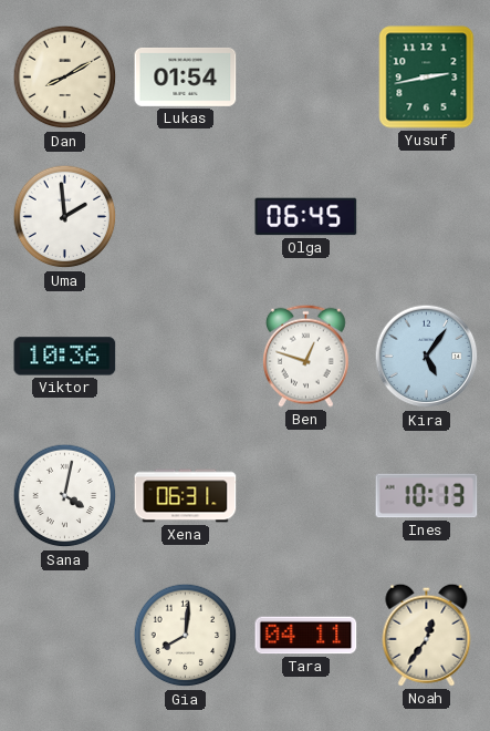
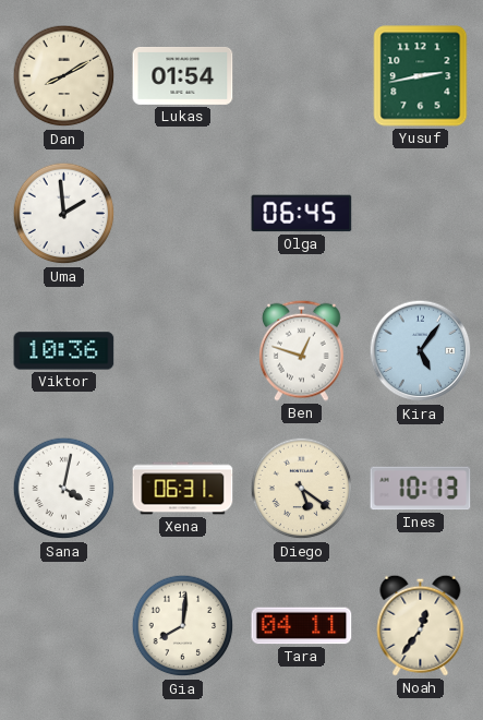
Diego: none -> 5:21 (302, 489)
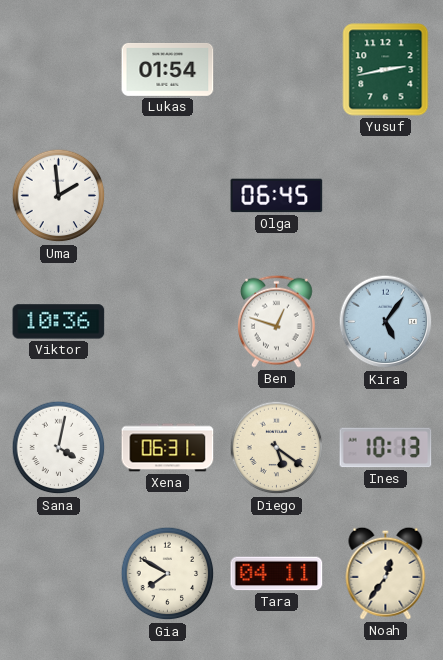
Dan: 8:10 -> none (64, 76)
Gia: 8:01 -> 7:50 (168, 574)
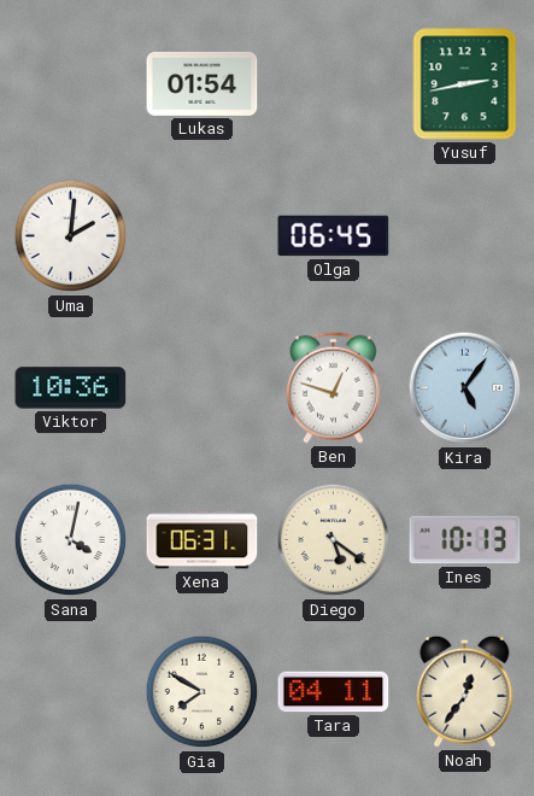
Uma: 1:59 -> 2:01 (71, 236)
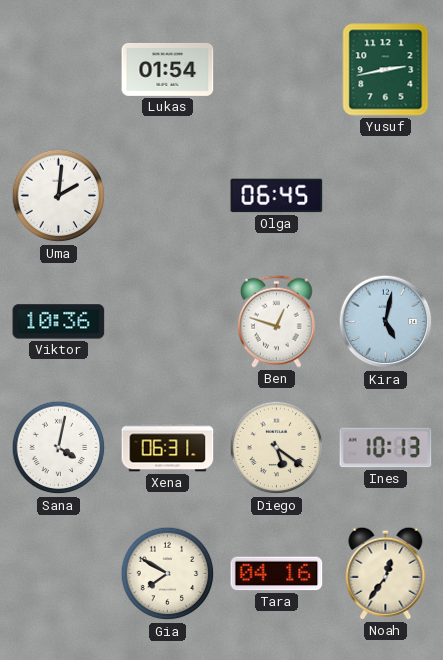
Kira: 5:06 -> 5:02 (386, 322)
Tara: 04:11 -> 04:16 (277, 574)
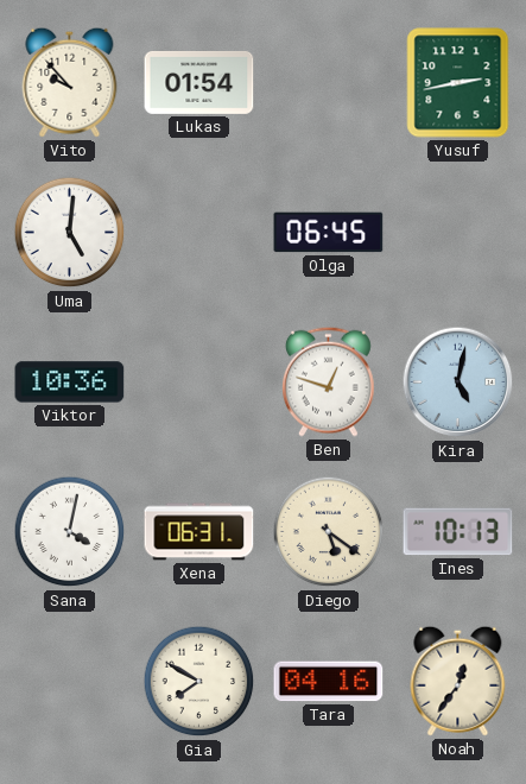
Vito: none -> 9:53 (70, 82)
Uma: 2:01 -> 5:01 (70, 233)
